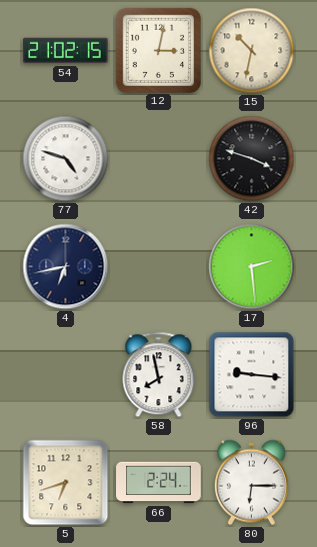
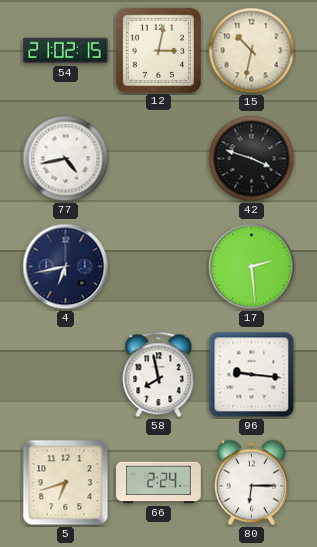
77: 4:48 -> 4:43 (66, 159)
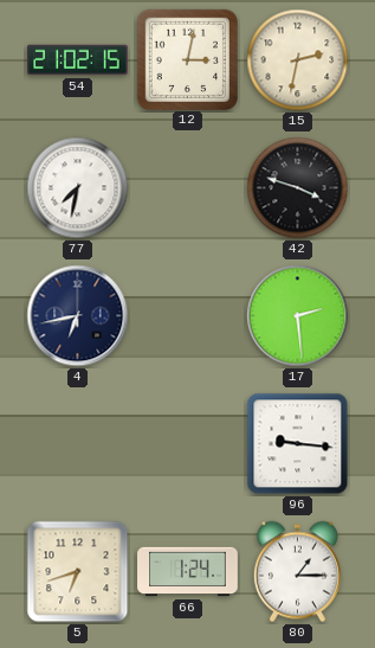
15: 10:32 -> 2:32 (298, 60)
77: 4:43 -> 7:32 (78, 188)
58: 7:58 -> none (159, 375)
66: 2:24 -> 1:24 (188, 572)
80: 6:15 -> 1:15 (297, 572)
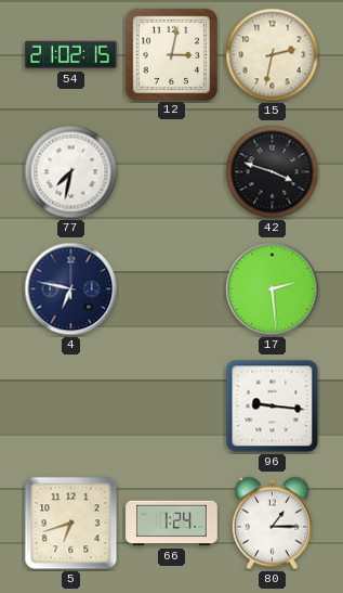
4: 6:43 -> 6:47 (71, 289)
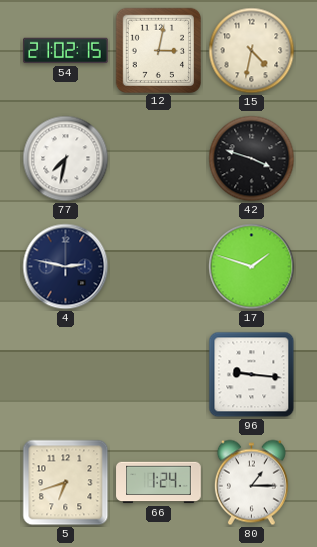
15: 2:32 -> 4:32 (252, 51)
4: 6:47 -> 2:47 (66, 267)
17: 2:29 -> 1:48 (252, 267)
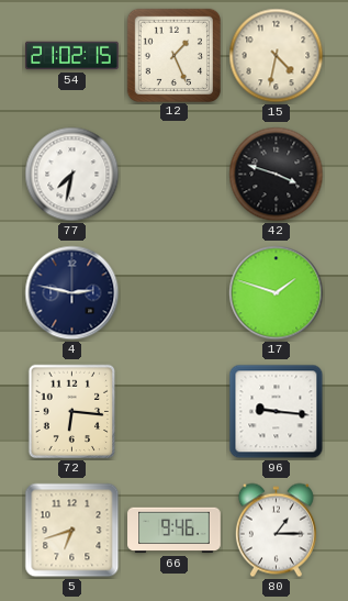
12: 3:02 -> 1:26 (173, 55)
72: none -> 6:16 (72, 412)
66: 1:24 -> 9:46 (175, 531)
